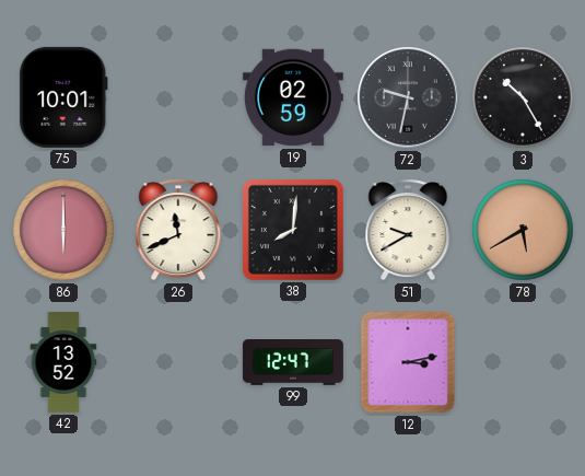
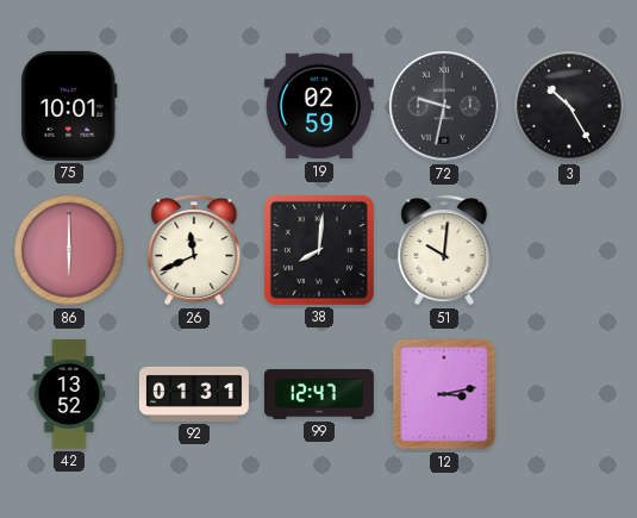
51: 9:40 -> 10:01 (444, 250)
78: 5:40 -> none (523, 230)
92: none -> 01:31 (194, 394)
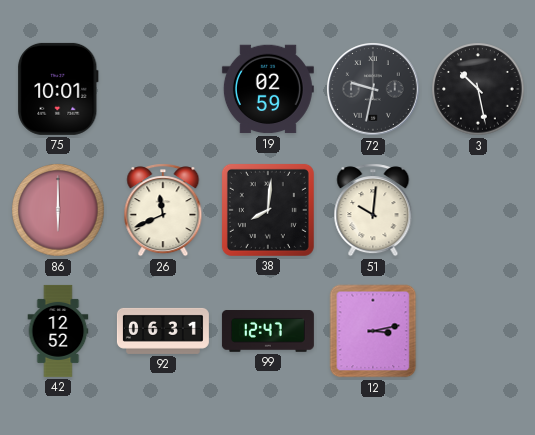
3: 10:25 -> 10:28 (478, 89)
42: 13:52 -> 12:52 (58, 331)
92: 01:31 -> 06:31 (163, 331)
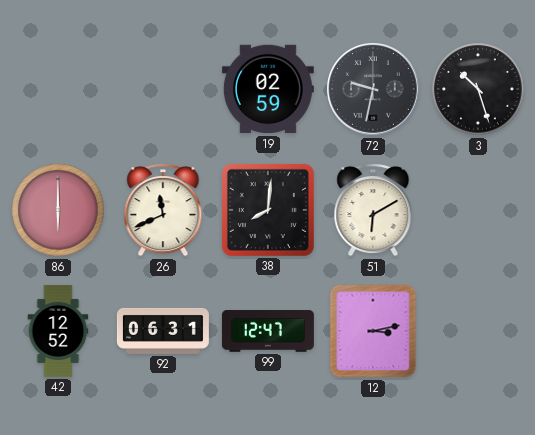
75: 10:01 -> none (58, 89)
3: 10:28 -> 10:27 (478, 89)
51: 10:01 -> 6:10 (373, 210)
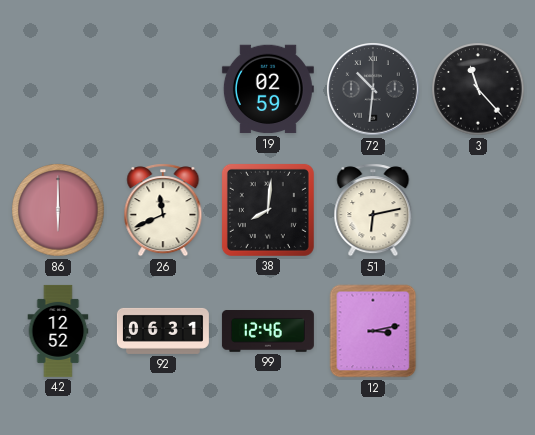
72: 9:32 -> 10:31 (373, 89)
3: 10:27 -> 11:23 (478, 89)
51: 6:10 -> 6:13 (373, 210)
99: 12:47 -> 12:46 (268, 332)
